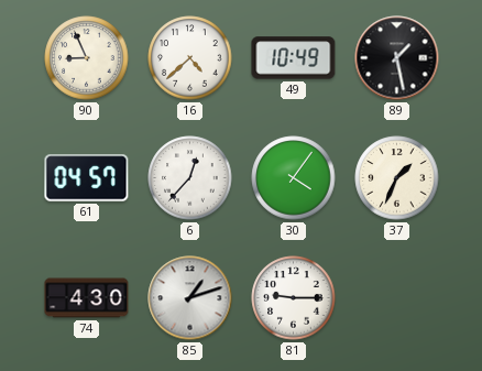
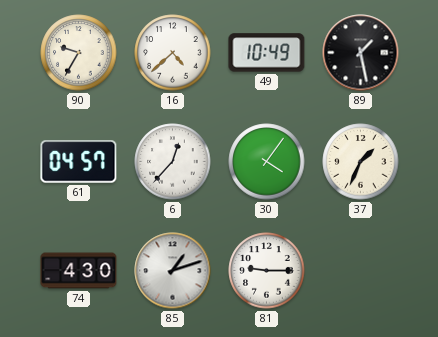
90: 8:56 -> 9:35 (79, 53)
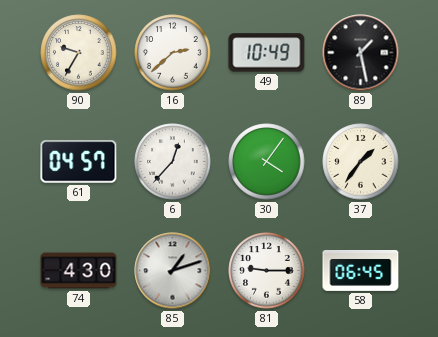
16: 4:38 -> 2:38 (173, 53)
37: 1:34 -> 1:36 (361, 162)
58: none -> 06:45 (361, 271)
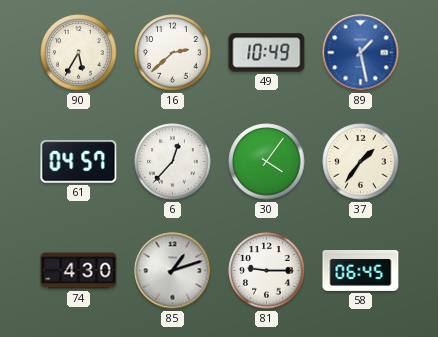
90: 9:35 -> 5:35 (79, 53)
89 dial: black -> blue (361, 53)
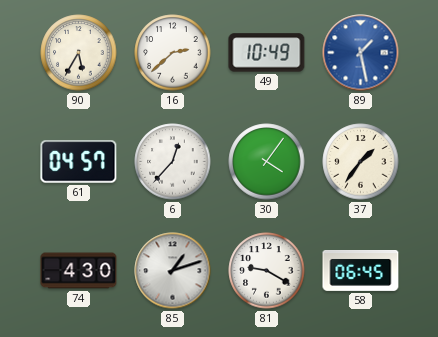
81: 9:15 -> 9:20 (267, 271)
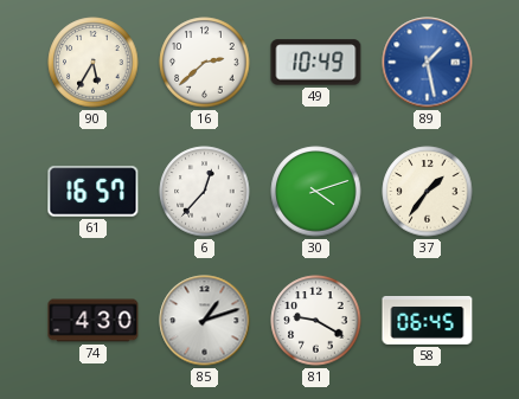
61: 04:57 -> 16:57 (94, 192)
30: 4:06 -> 4:12 (316, 192)
